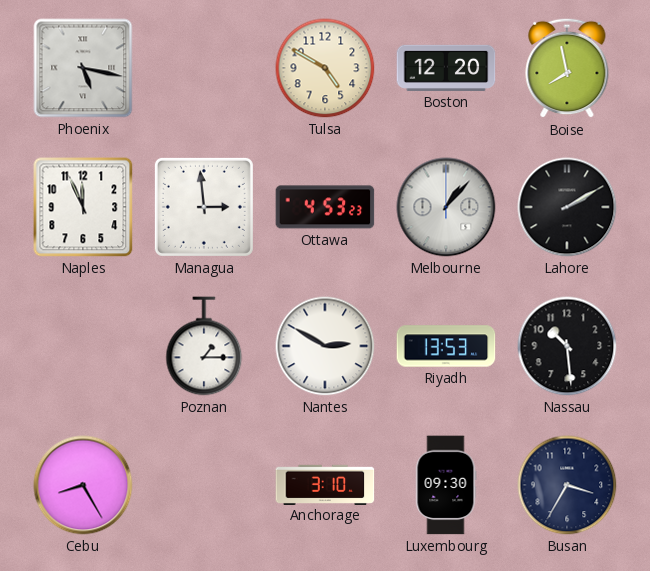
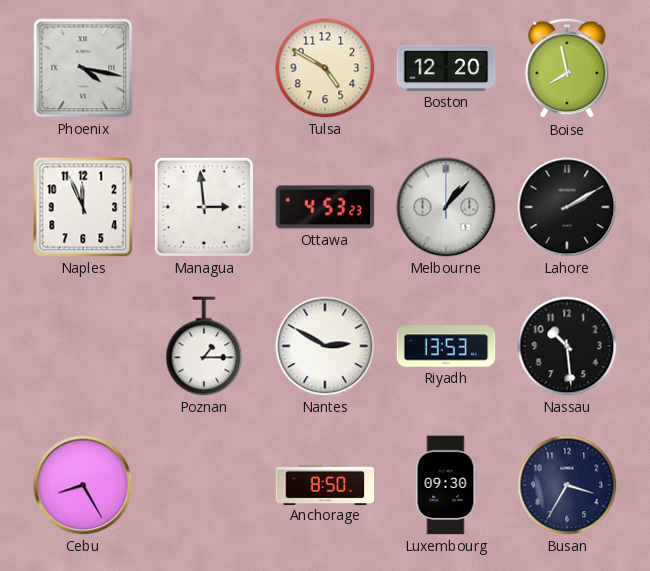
Phoenix: 5:17 -> 4:17 (83, 68)
Anchorage: 3:10 -> 8:50 (325, 484)
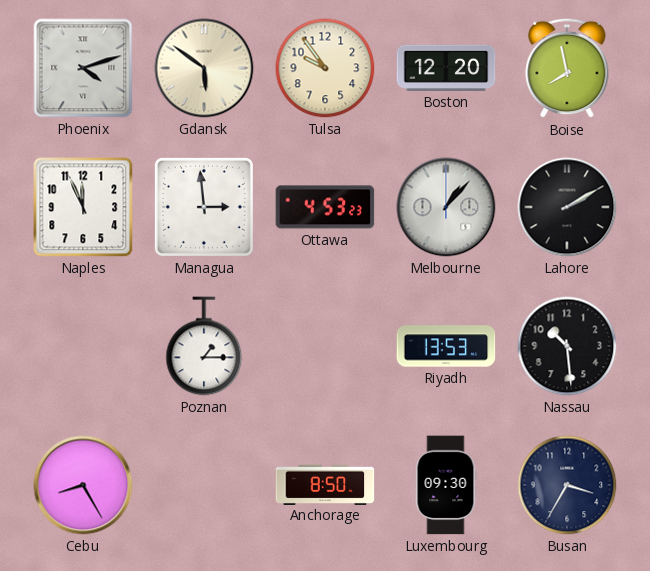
Phoenix: 4:17 -> 4:12 (83, 68)
Gdansk: none -> 5:51 (204, 68)
Tulsa: 4:50 -> 9:54 (325, 68)
Nantes: 2:50 -> none (325, 346)
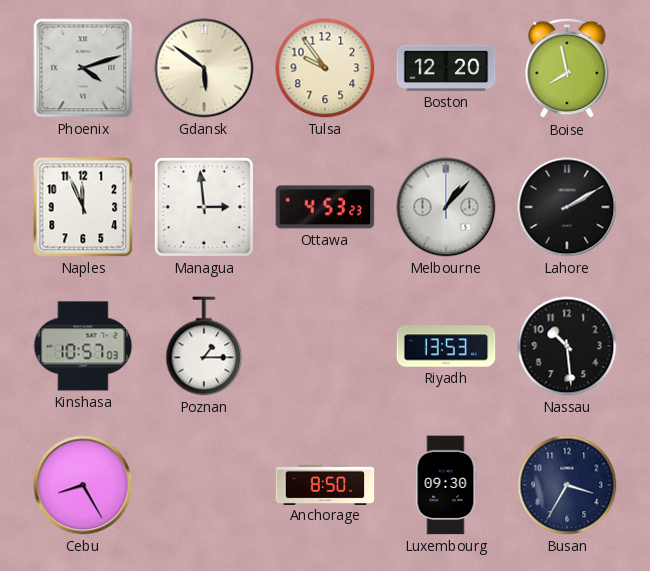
Kinshasa: none -> 10:57 (83, 346)
